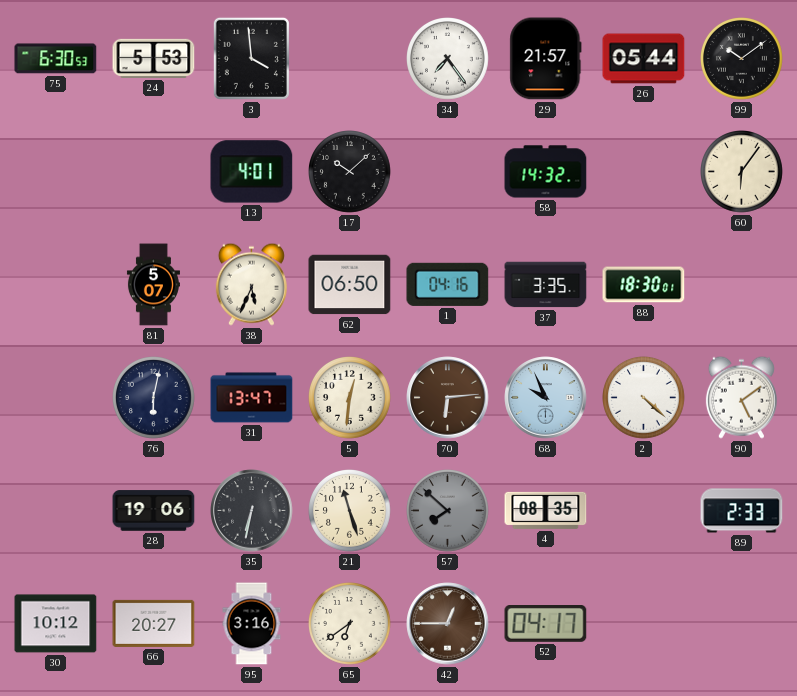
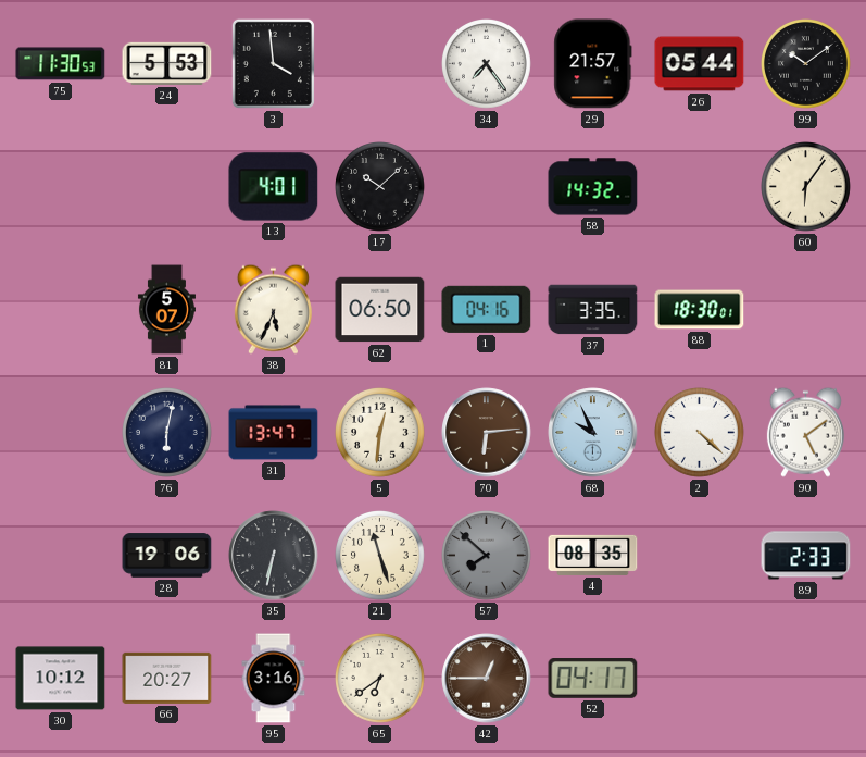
75: 6:30 -> 11:30 (61, 64)
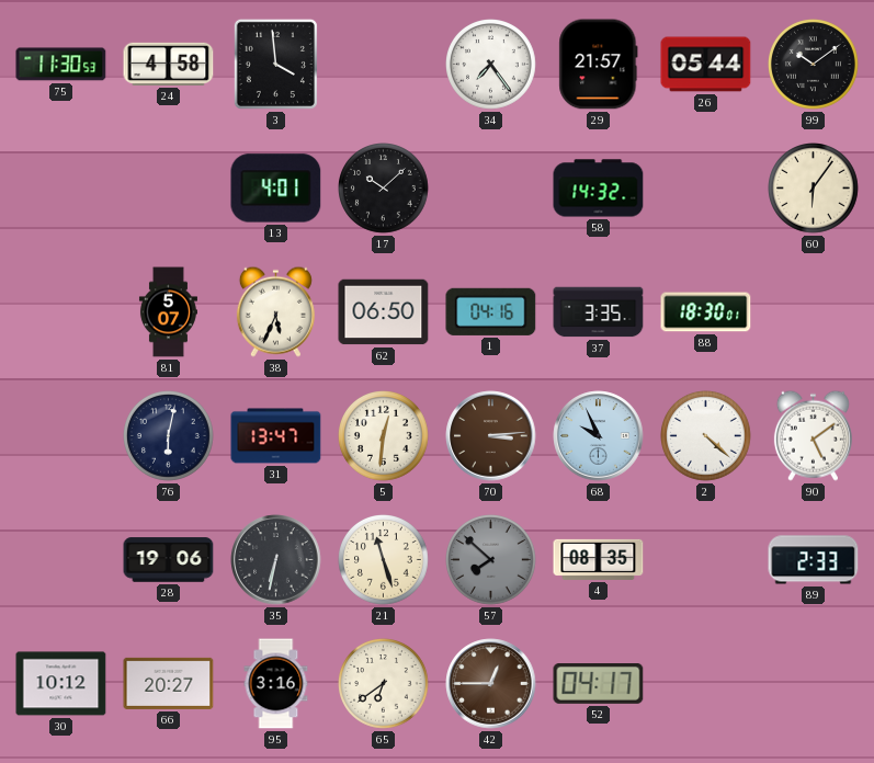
24: 5:53 -> 4:58 (169, 64)
70: 6:14 -> 3:14 (491, 436)
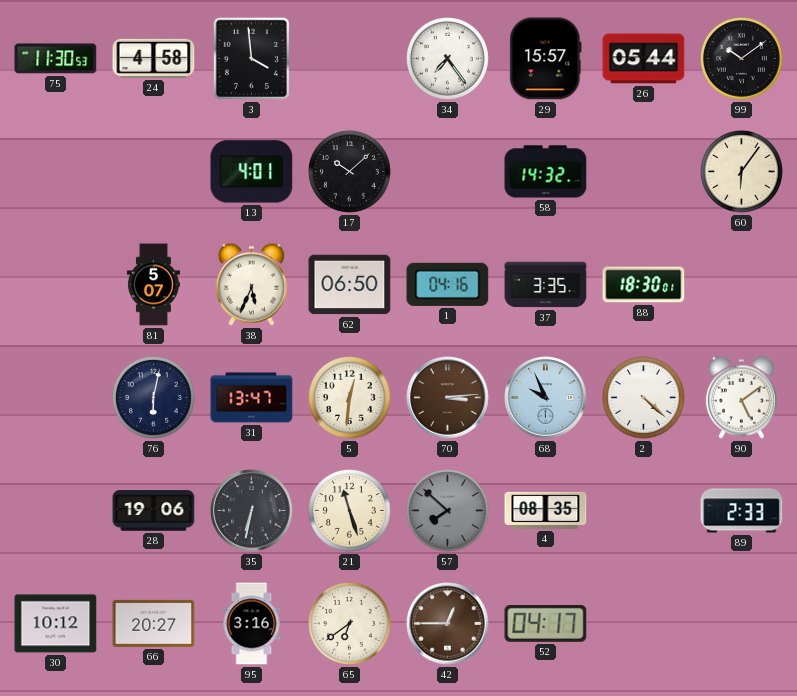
29: 21:57 -> 15:57 (546, 59)
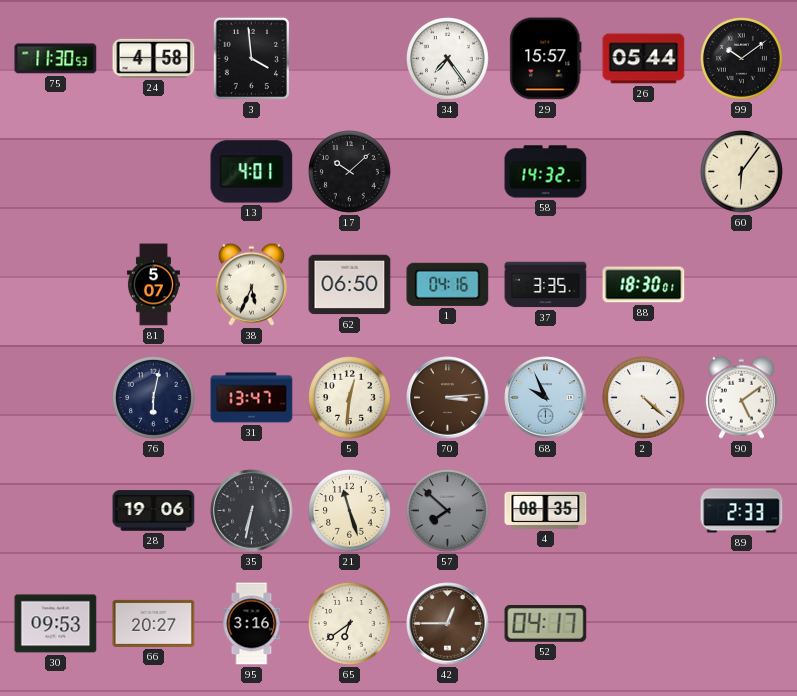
30: 10:12 -> 09:53 (56, 624)
